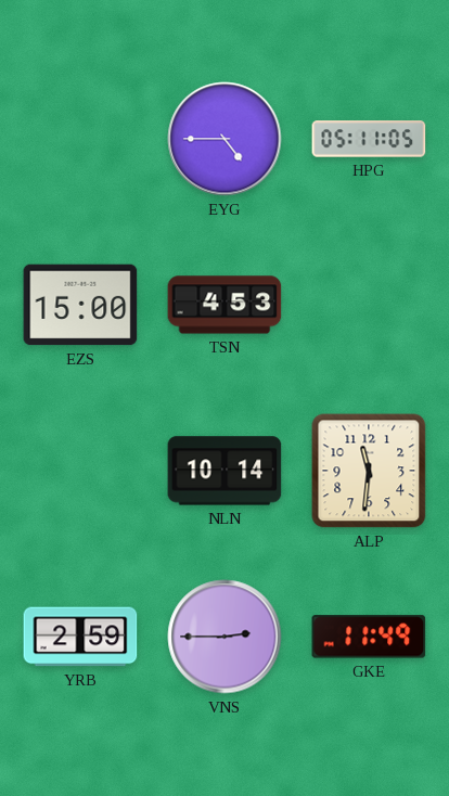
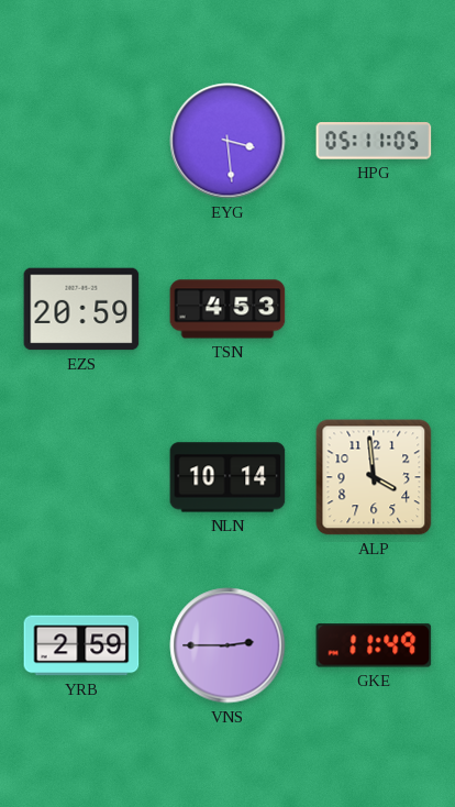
EYG: 4:45 -> 3:29 (227, 141)
EZS: 15:00 -> 20:59 (81, 309)
ALP: 11:31 -> 3:59 (374, 477)
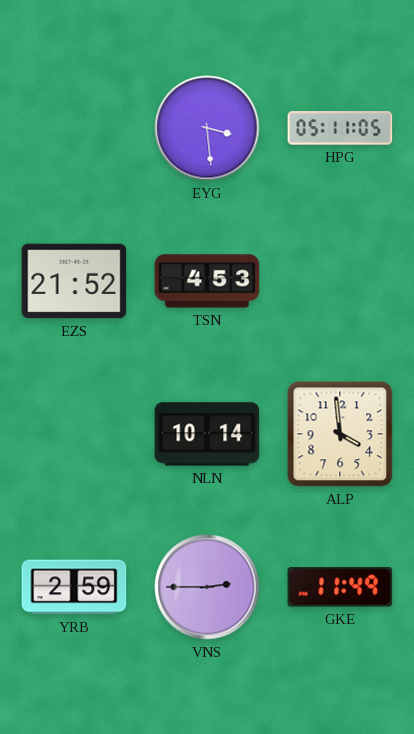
EZS: 20:59 -> 21:52 (74, 281)
